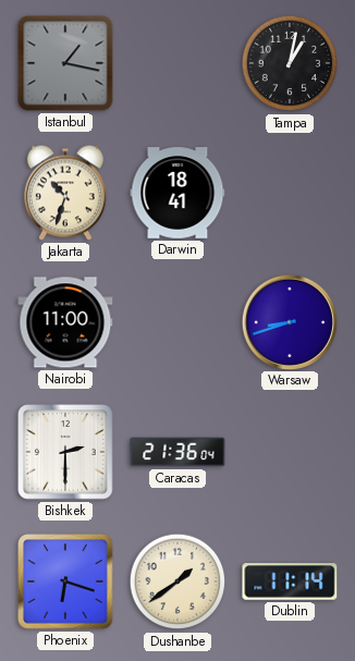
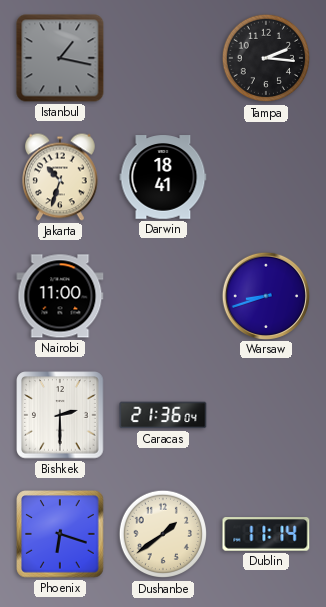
Tampa: 1:02 -> 2:16 (266, 58)
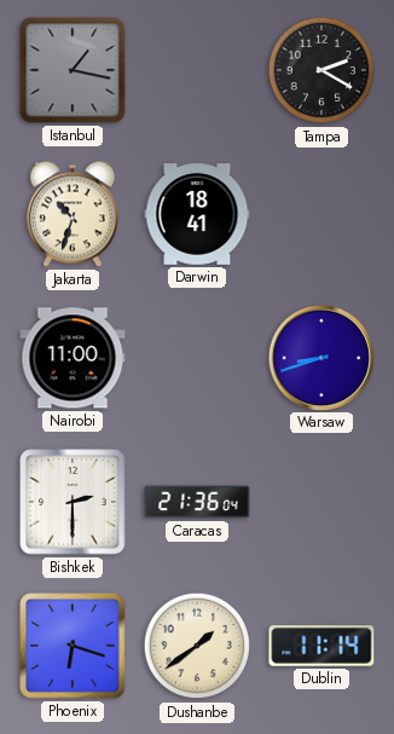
Tampa: 2:16 -> 2:20 (321, 70)
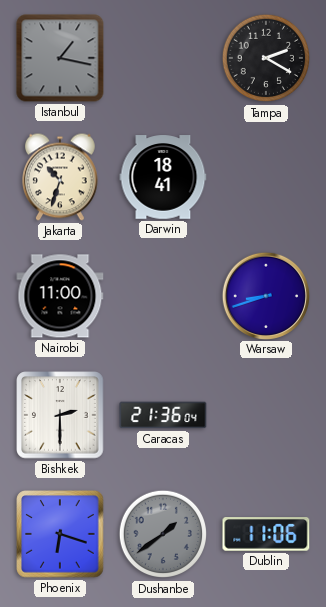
Dushanbe dial: cream -> grey (163, 534)
Dublin: 11:14 -> 11:06 (266, 534)
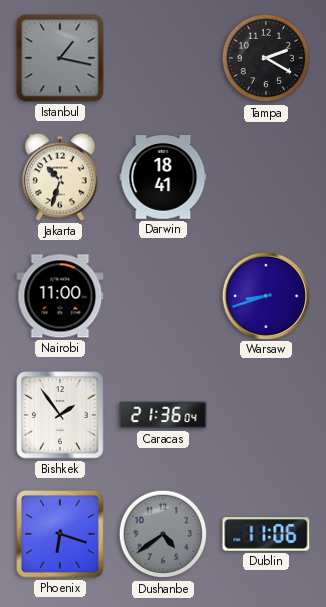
Bishkek: 2:30 -> 1:54 (60, 415)
Dushanbe: 1:39 -> 4:39 (163, 534)
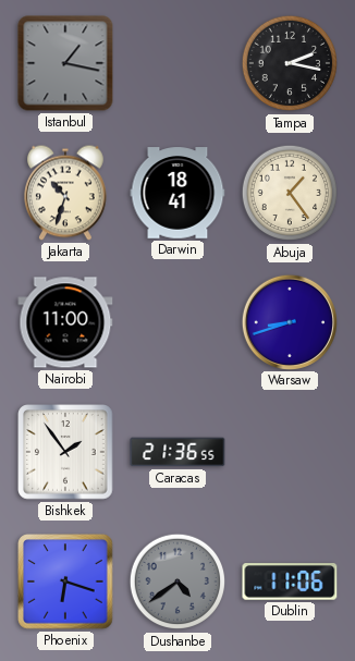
Tampa: 2:20 -> 2:17 (290, 63)
Abuja: none -> 1:24 (290, 193)
Caracas: 21:36:04 -> 21:36:55 (177, 452)
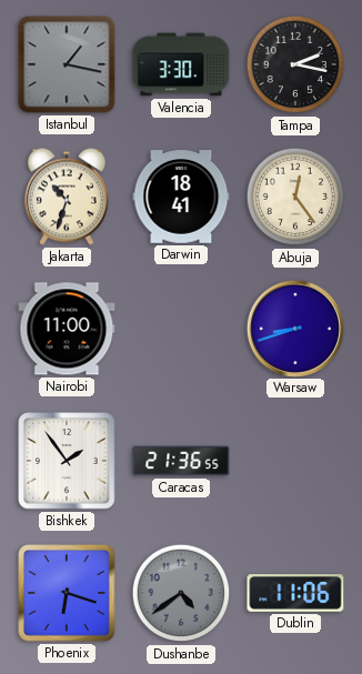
Valencia: none -> 3:30 (181, 64)
Abuja: 1:24 -> 12:24 (295, 197)
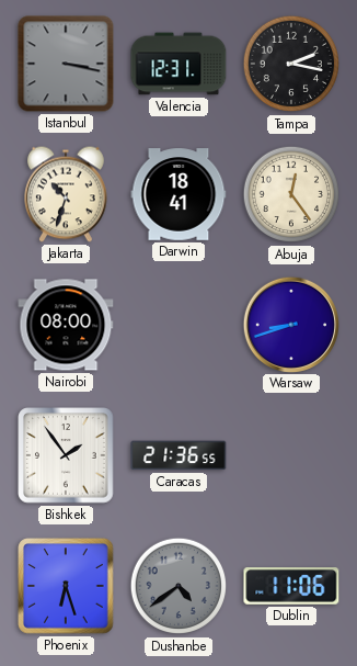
Istanbul: 1:17 -> 3:17 (66, 64)
Valencia: 3:30 -> 12:31 (178, 64)
Nairobi: 11:00 -> 08:00 (66, 325)
Phoenix: 6:18 -> 6:27 (66, 586)
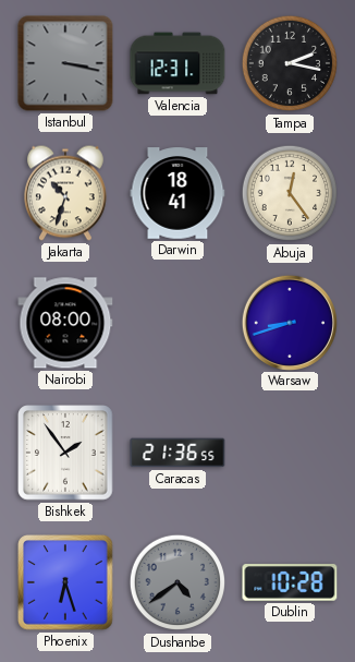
Dublin: 11:06 -> 10:28 (290, 582)
